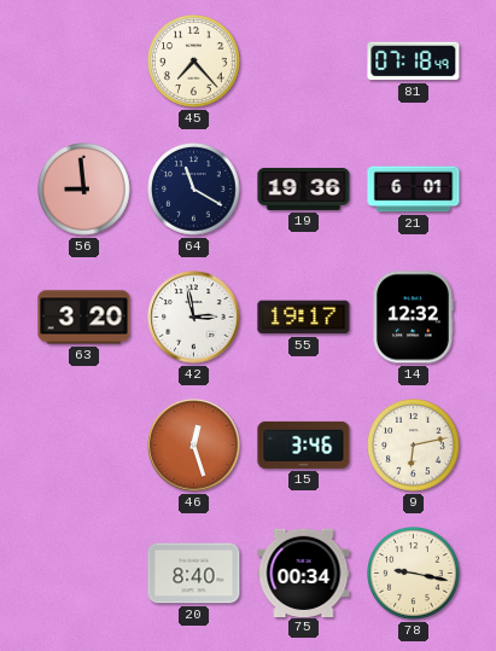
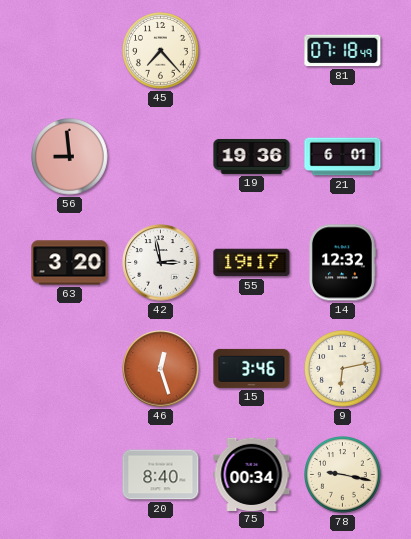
64: 11:20 -> none (194, 190)
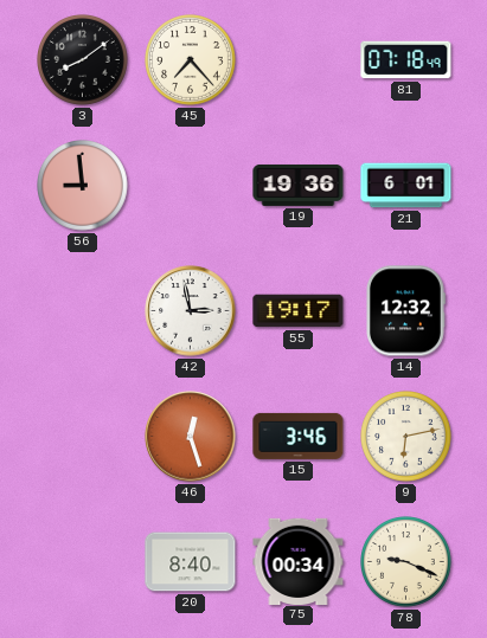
3: none -> 8:09 (83, 60)
63: 3:20 -> none (70, 263)
78: 9:17 -> 9:19 (406, 562)
